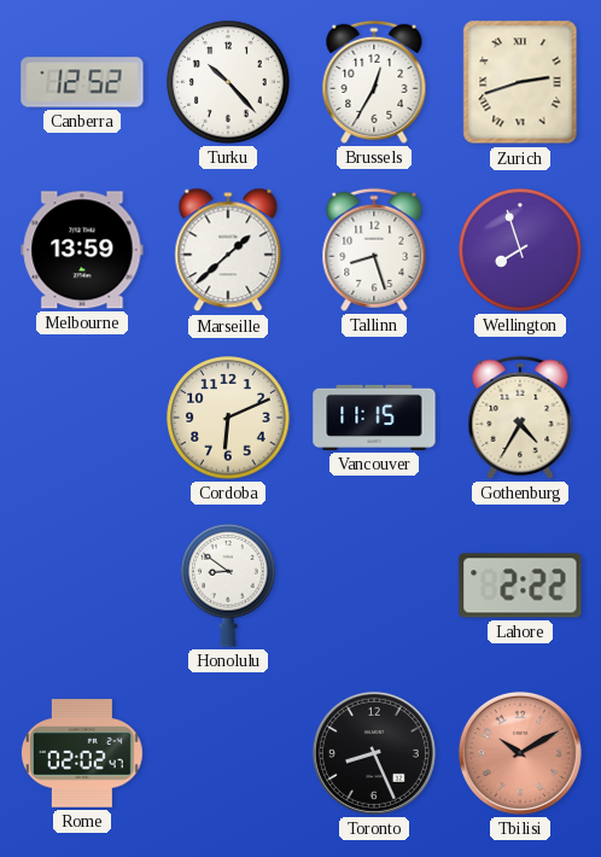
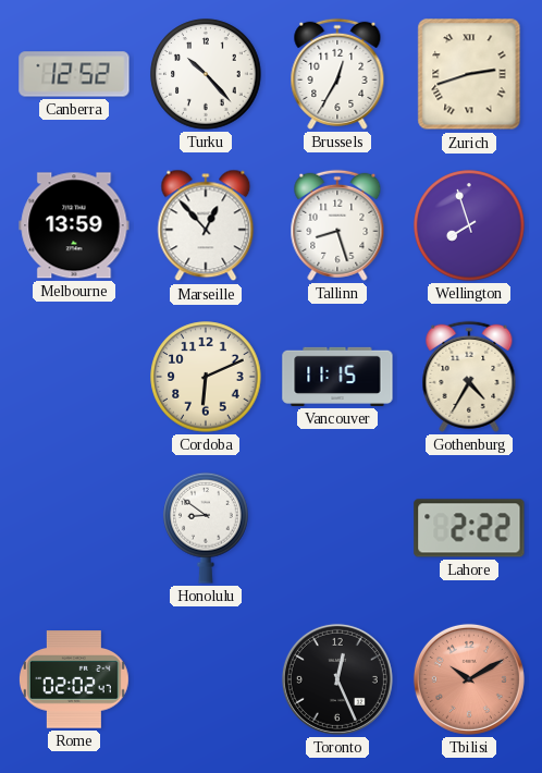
Marseille: 1:38 -> 12:53 (206, 225)
Toronto: 8:26 -> 12:26 (337, 679)
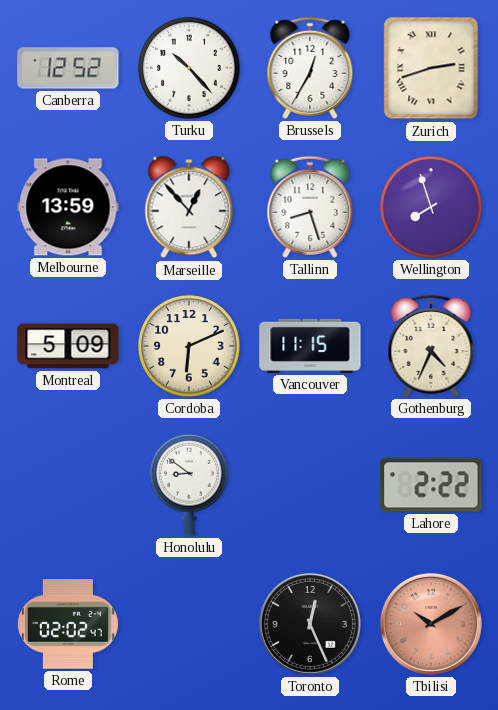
Montreal: none -> 5:09 (68, 346)
Gothenburg: 4:35 -> 4:34 (431, 346)
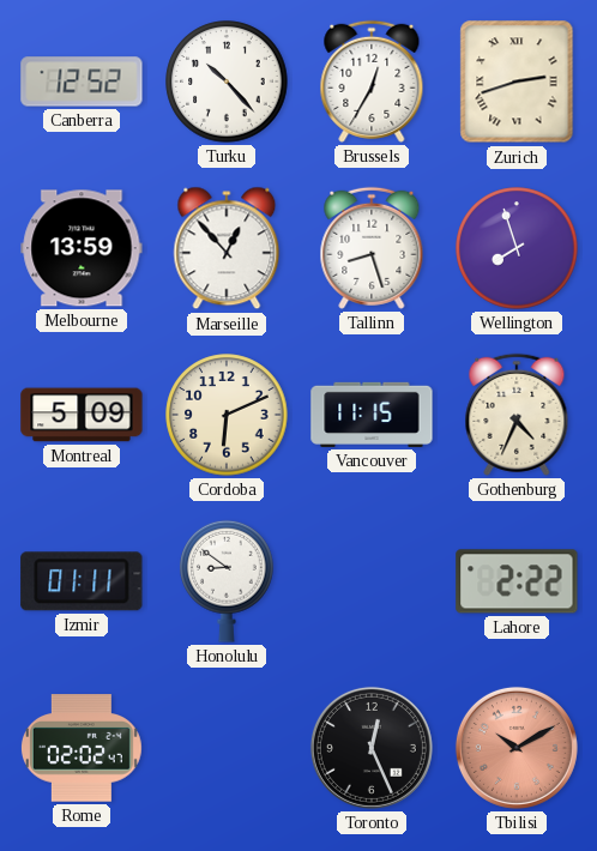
Izmir: none -> 01:11 (82, 581)
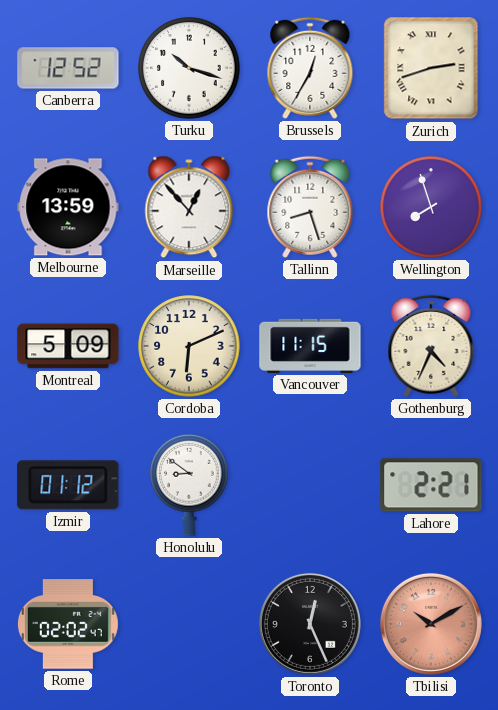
Turku: 10:23 -> 10:18 (189, 68)
Izmir: 01:11 -> 01:12 (68, 485)
Lahore: 2:22 -> 2:21 (431, 485)
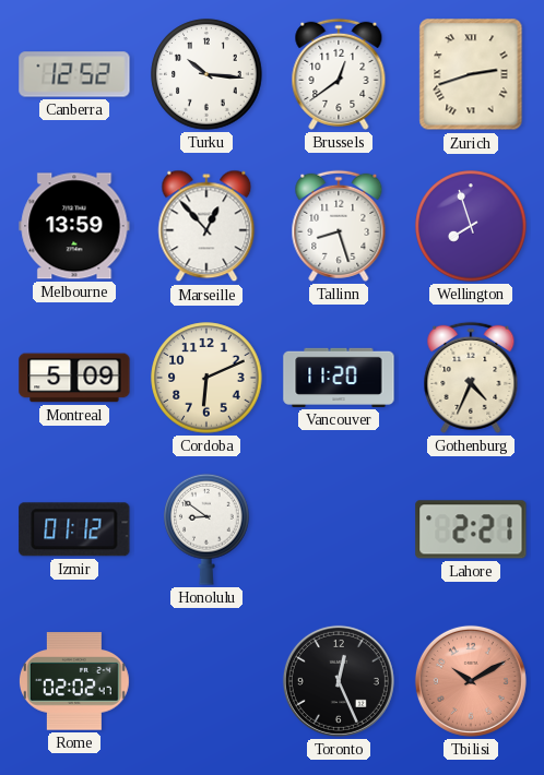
Turku: 10:18 -> 10:16 (206, 74)
Brussels: 12:35 -> 12:39 (339, 74)
Vancouver: 11:15 -> 11:20 (339, 378)
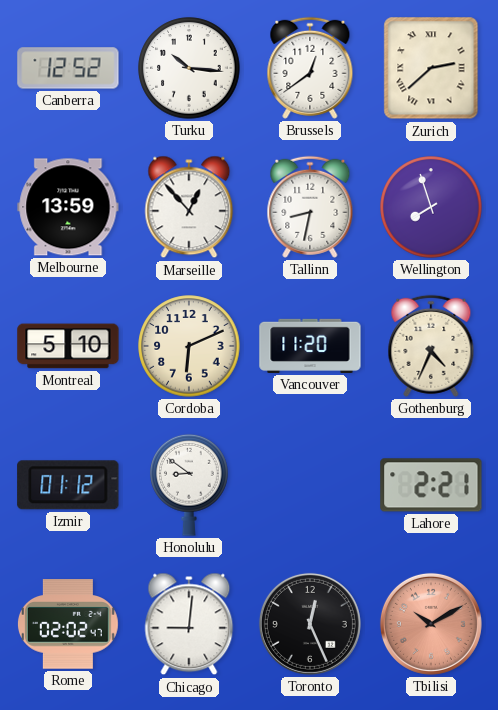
Zurich: 2:42 -> 2:38 (431, 68)
Tallinn: 8:27 -> 8:32 (310, 207)
Montreal: 5:09 -> 5:10 (68, 346)
Chicago: none -> 9:01 (189, 624)
